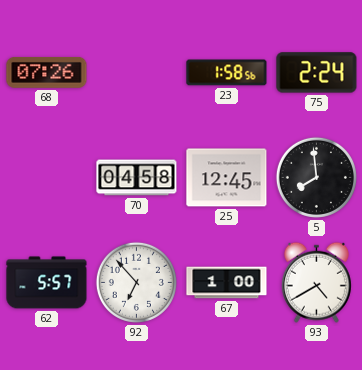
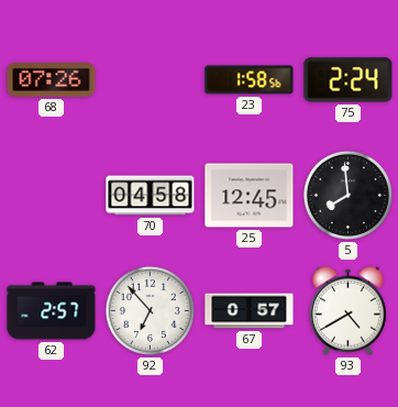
62: 5:57 -> 2:57 (52, 311)
67: 1:00 -> 0:57 (250, 311)
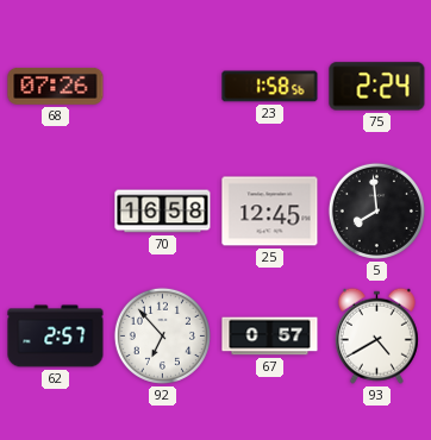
70: 04:58 -> 16:58 (163, 212)
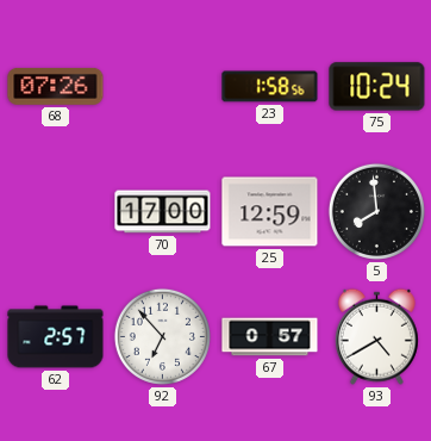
75: 2:24 -> 10:24 (377, 87)
70: 16:58 -> 17:00 (163, 212)
25: 12:45 -> 12:59 (270, 212)
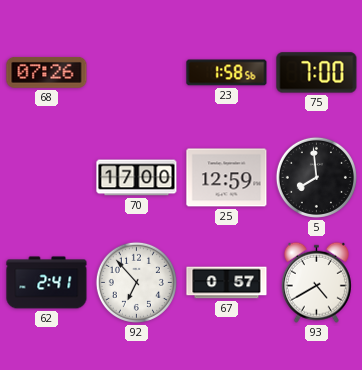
75: 10:24 -> 7:00 (317, 73)
62: 2:57 -> 2:41 (47, 283)
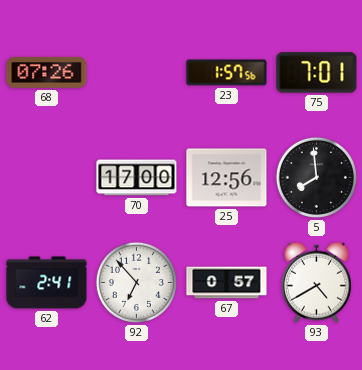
23: 1:58 -> 1:57 (227, 73)
75: 7:00 -> 7:01 (317, 73)
25: 12:59 -> 12:56 (227, 178)
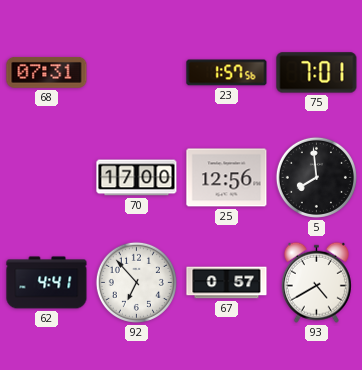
68: 07:26 -> 07:31 (47, 73)
62: 2:41 -> 4:41 (47, 283)
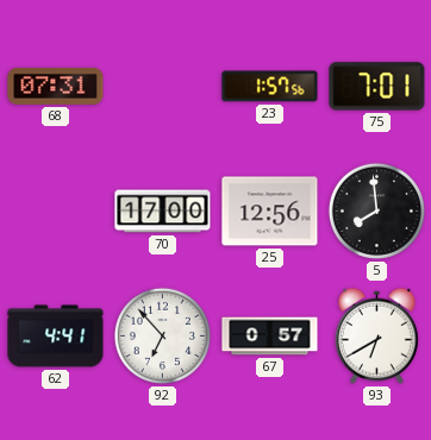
93: 4:40 -> 6:40 (376, 335)
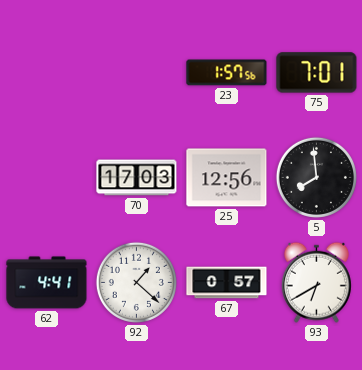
68: 07:31 -> none (56, 87)
70: 17:00 -> 17:03 (137, 178)
92: 6:53 -> 1:22 (136, 282)
